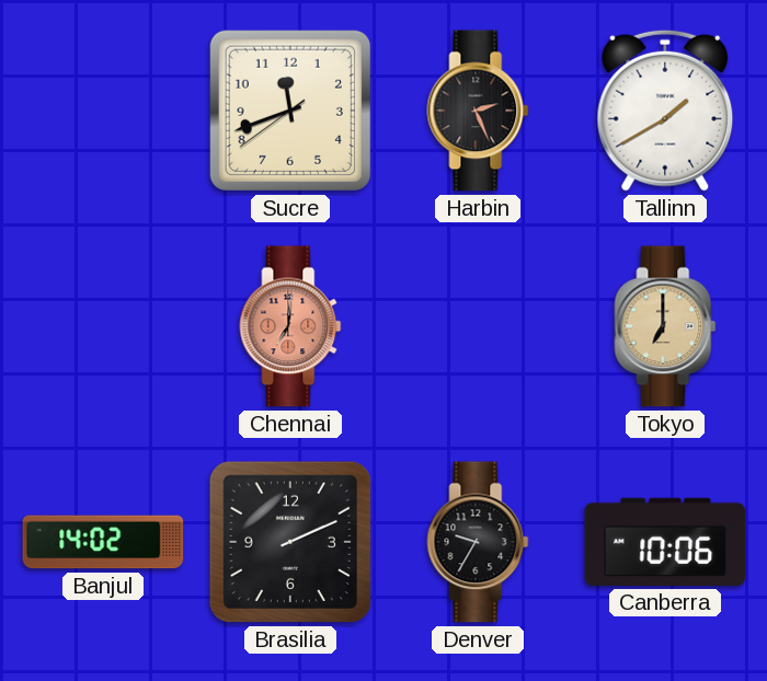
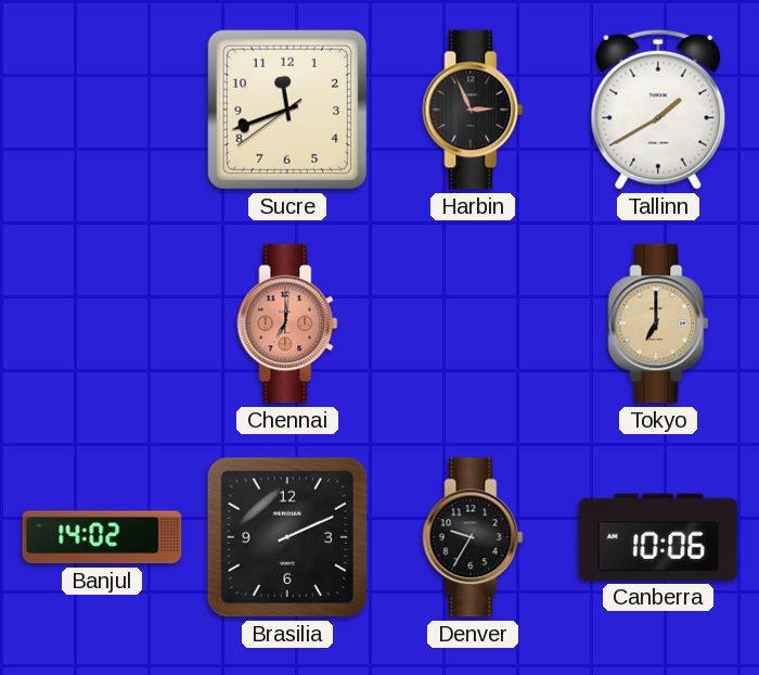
Harbin: 2:26 -> 2:56 (473, 110)
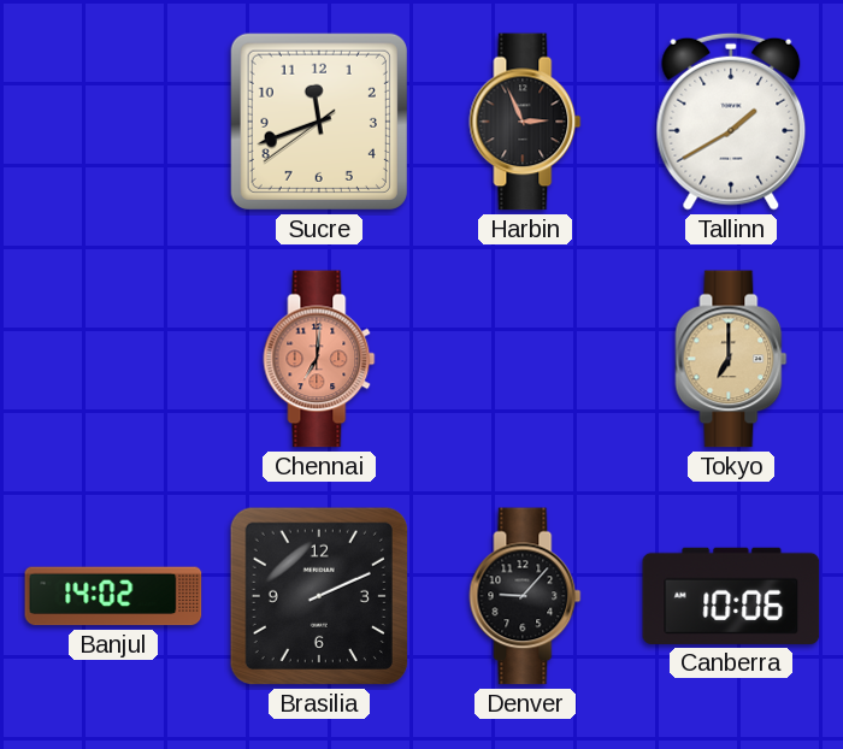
Denver: 9:35 -> 9:07 (525, 596)
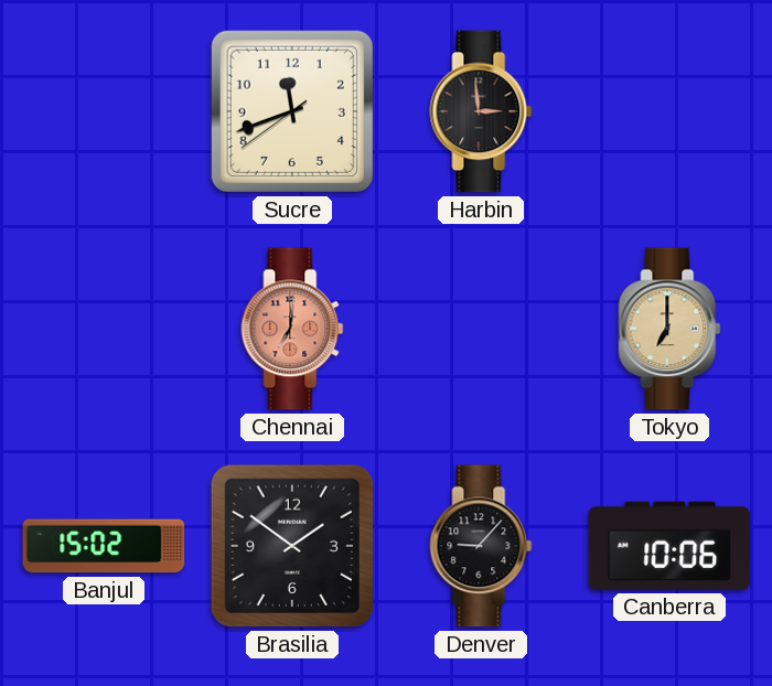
Harbin: 2:56 -> 2:59 (481, 111)
Tallinn: 1:40 -> none (731, 122)
Banjul: 14:02 -> 15:02 (104, 546)
Brasilia: 2:11 -> 1:51 (292, 546)
